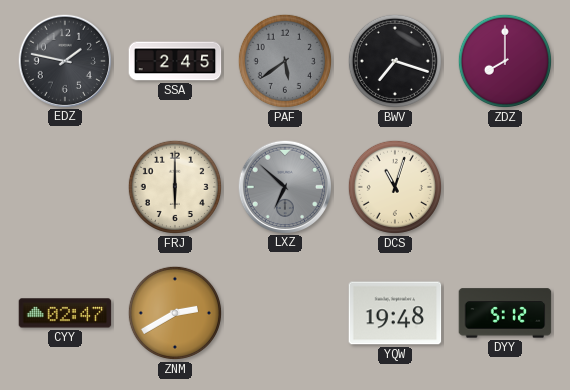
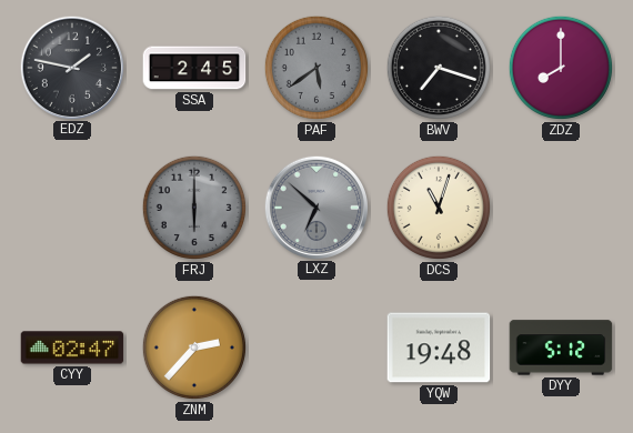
FRJ dial: cream -> grey (194, 208)
ZNM: 2:40 -> 2:37 (194, 348)
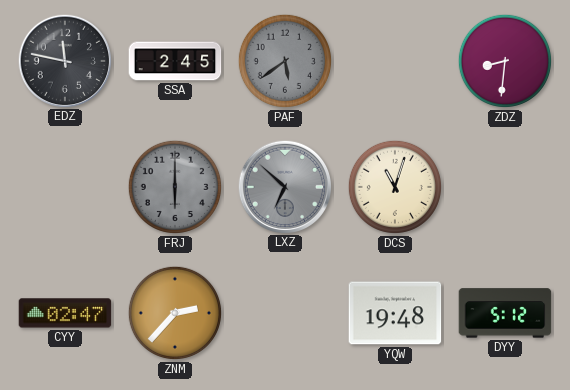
EDZ: 1:47 -> 11:47 (64, 60)
BWV: 7:18 -> none (439, 68)
ZDZ: 8:00 -> 8:31 (505, 61)
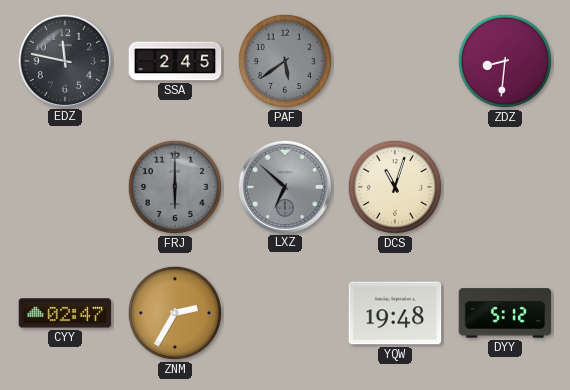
ZNM: 2:37 -> 2:35 (175, 313)
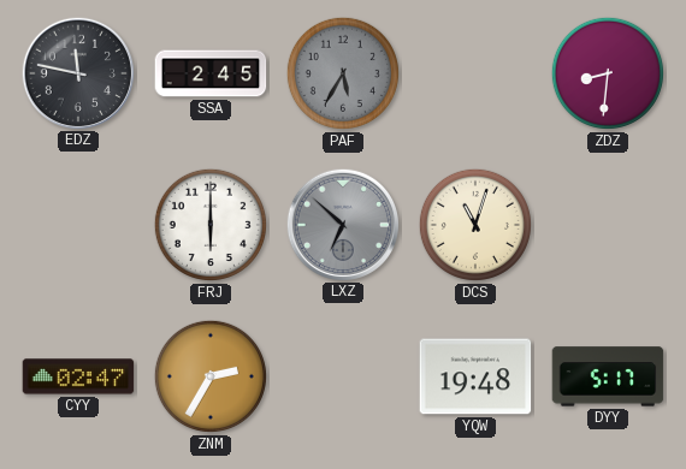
PAF: 5:39 -> 5:35 (343, 73)
FRJ dial: grey -> white (211, 225)
DYY: 5:12 -> 5:17 (608, 376)
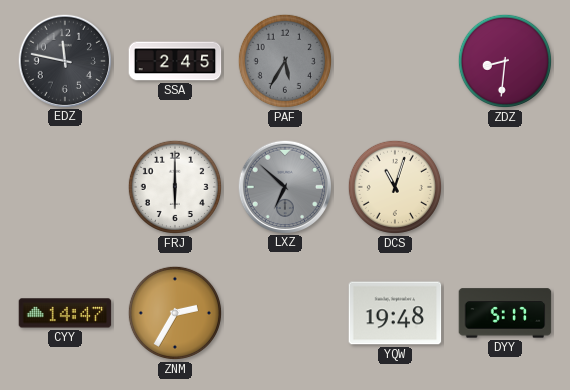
CYY: 02:47 -> 14:47 (65, 313)
